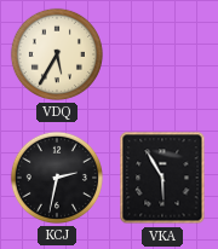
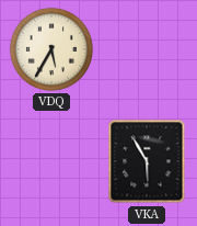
KCJ: 2:32 -> none (57, 178)
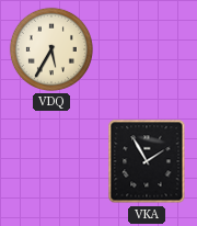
VKA: 5:55 -> 1:55 (147, 161)
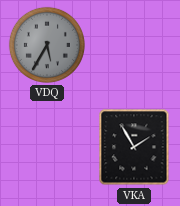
VDQ dial: cream -> grey (47, 45)
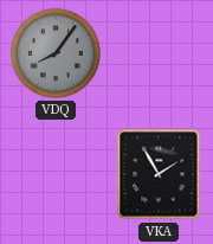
VDQ: 5:35 -> 8:06 (56, 53)
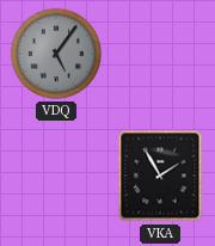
VDQ: 8:06 -> 5:06 (56, 54)
